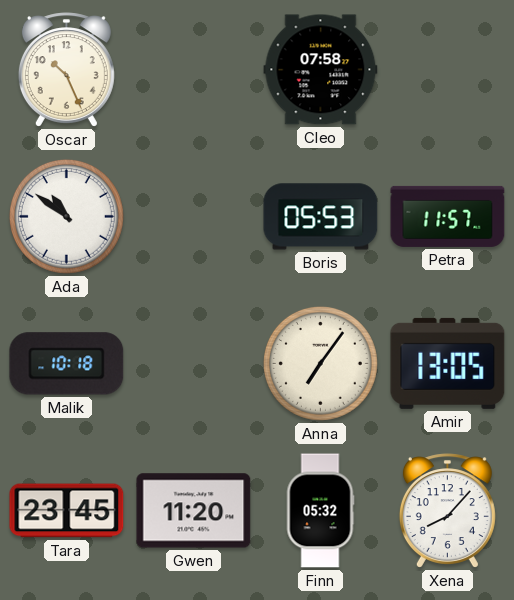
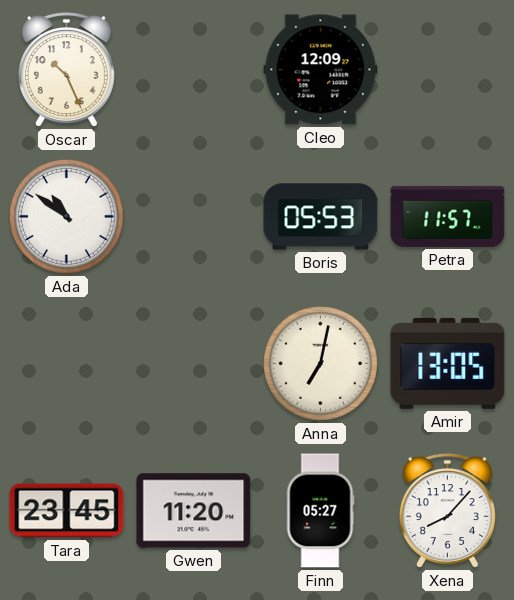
Cleo: 07:58 -> 12:09 (321, 70)
Malik: 10:18 -> none (67, 364)
Anna: 7:06 -> 7:02 (320, 363)
Finn: 05:32 -> 05:27 (320, 511)
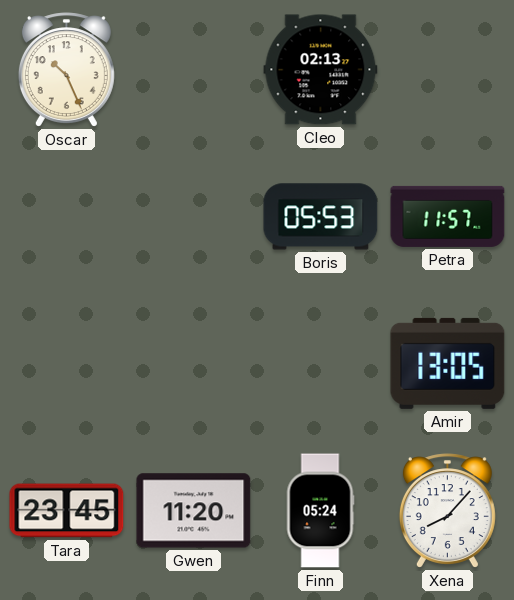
Cleo: 12:09 -> 02:13 (321, 70)
Ada: 10:51 -> none (66, 216)
Anna: 7:02 -> none (320, 363)
Finn: 05:27 -> 05:24 (320, 511)
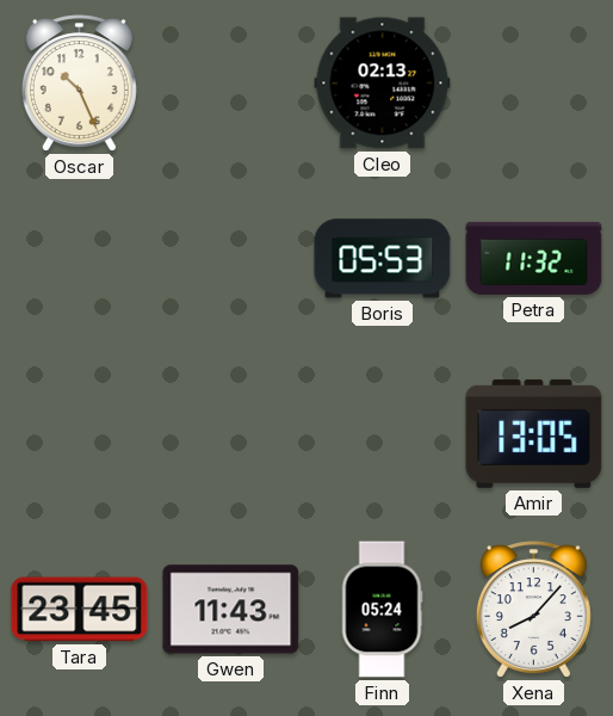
Petra: 11:57 -> 11:32 (534, 258)
Gwen: 11:20 -> 11:43 (231, 610)
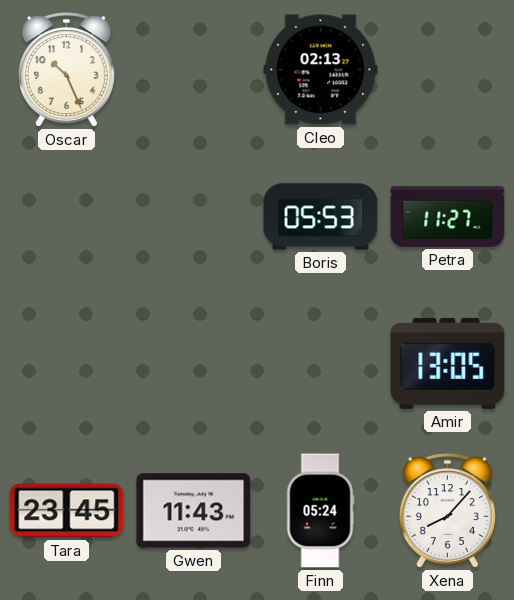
Petra: 11:32 -> 11:27 (448, 216)
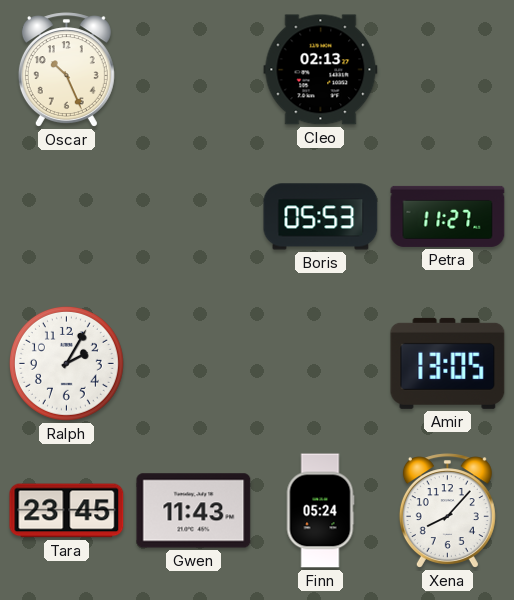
Ralph: none -> 2:05 (66, 363)
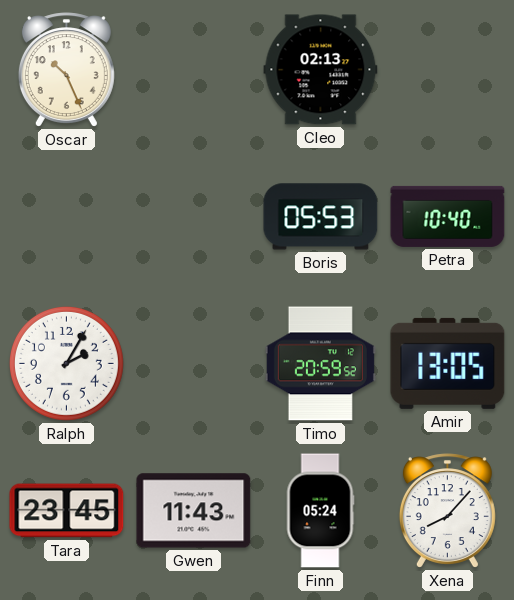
Petra: 11:27 -> 10:40 (448, 216)
Timo: none -> 20:59 (320, 364)
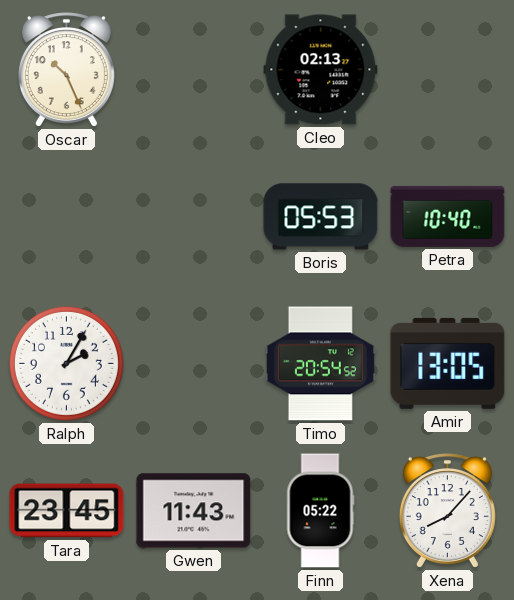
Timo: 20:59 -> 20:54 (320, 364)
Finn: 05:24 -> 05:22 (320, 511)
